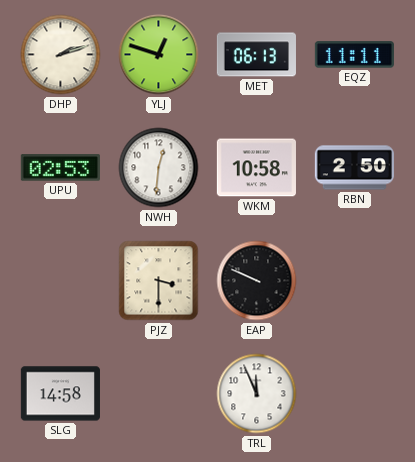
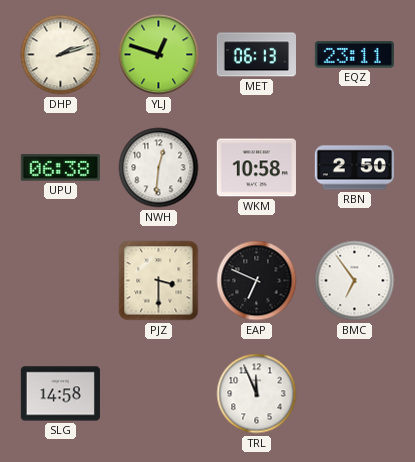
EQZ: 11:11 -> 23:11 (354, 55)
UPU: 02:53 -> 06:38 (60, 168)
EAP: 9:49 -> 6:49 (257, 281)
BMC: none -> 6:54 (355, 281)
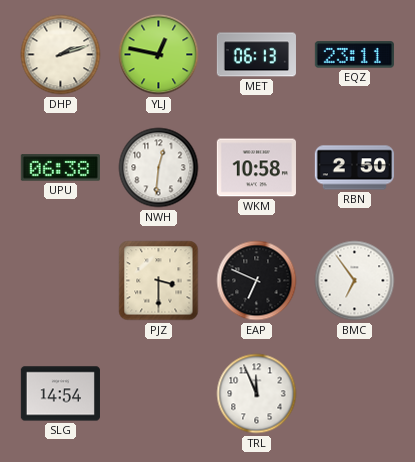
YLJ: 12:48 -> 12:47 (159, 55)
SLG: 14:58 -> 14:54 (60, 394)
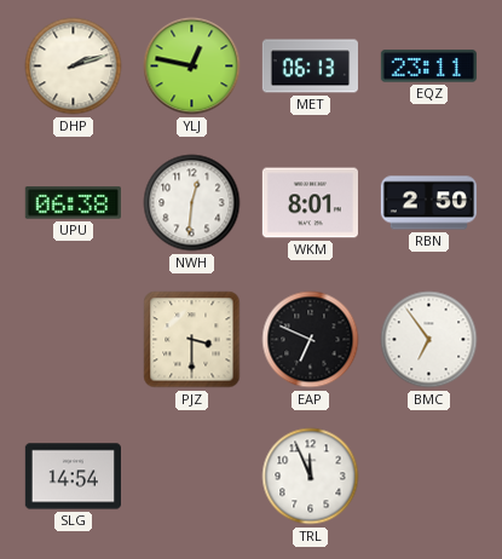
WKM: 10:58 -> 8:01 (310, 203)
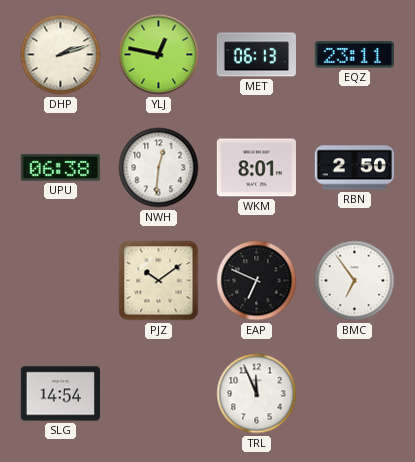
PJZ: 3:30 -> 10:09 (159, 281)
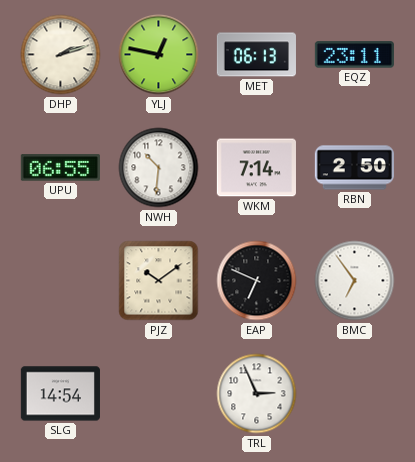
UPU: 06:38 -> 06:55 (60, 168)
NWH: 12:31 -> 10:31 (159, 168)
WKM: 8:01 -> 7:14 (256, 168)
TRL: 11:56 -> 2:56 (257, 394)
